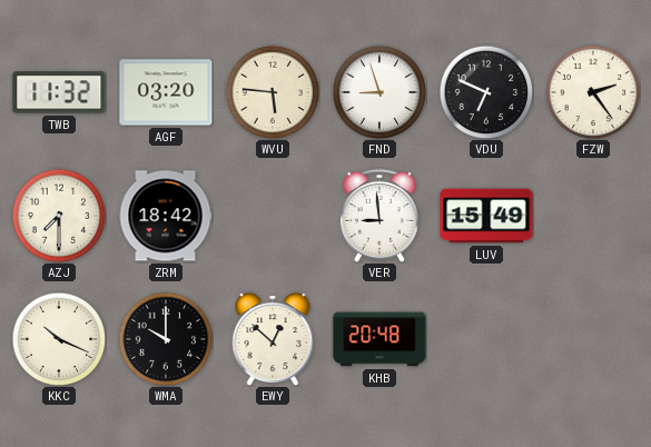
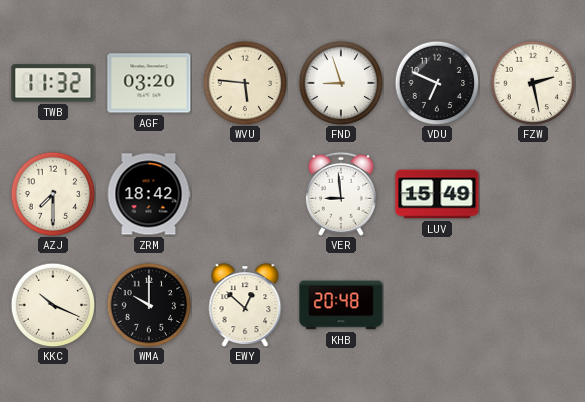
FZW: 2:24 -> 2:28 (533, 83)
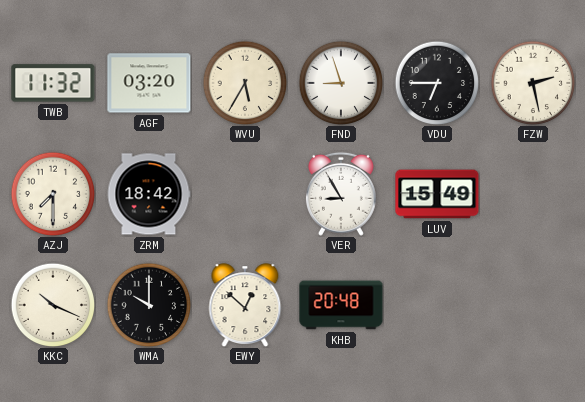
WVU: 5:46 -> 5:35 (245, 83)
VDU: 6:49 -> 6:45 (437, 83)
VER: 8:59 -> 8:55 (341, 194)
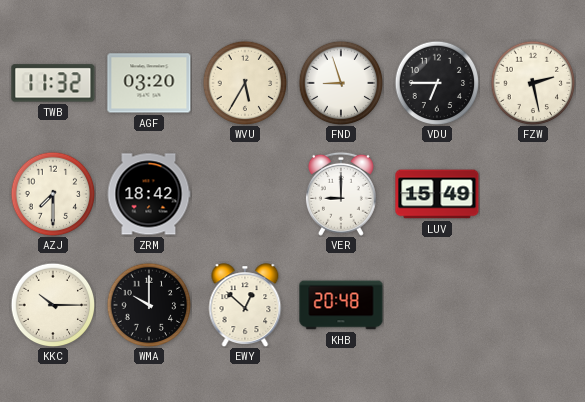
VER: 8:55 -> 9:00 (341, 194)
KKC: 10:19 -> 10:15 (53, 305)
